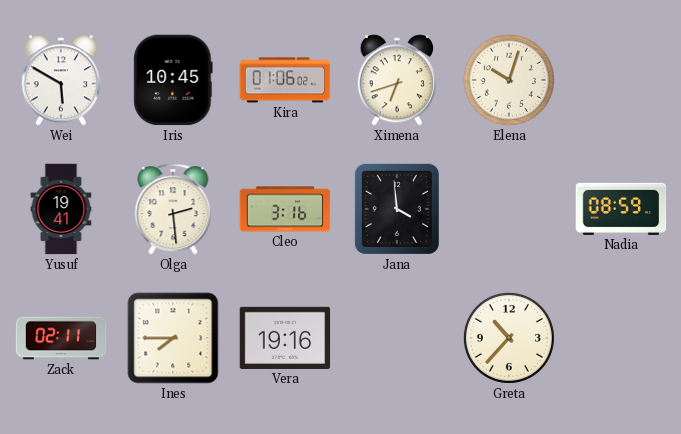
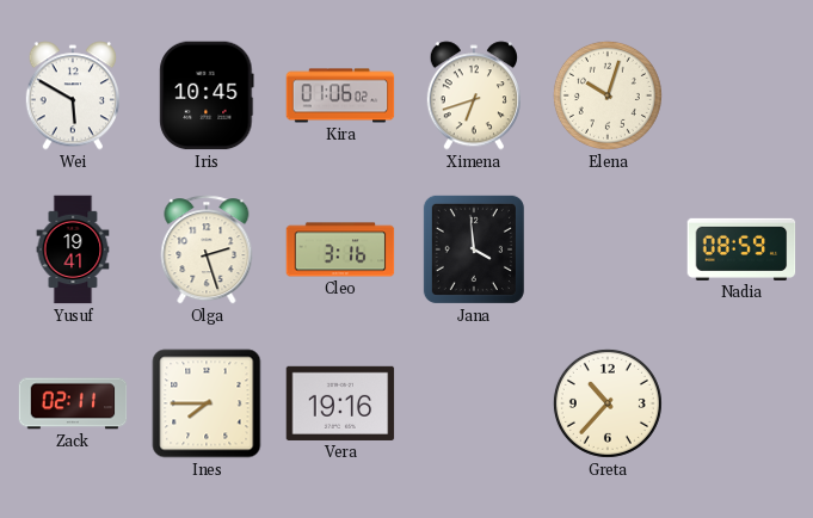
Olga: 2:29 -> 2:27 (207, 249)
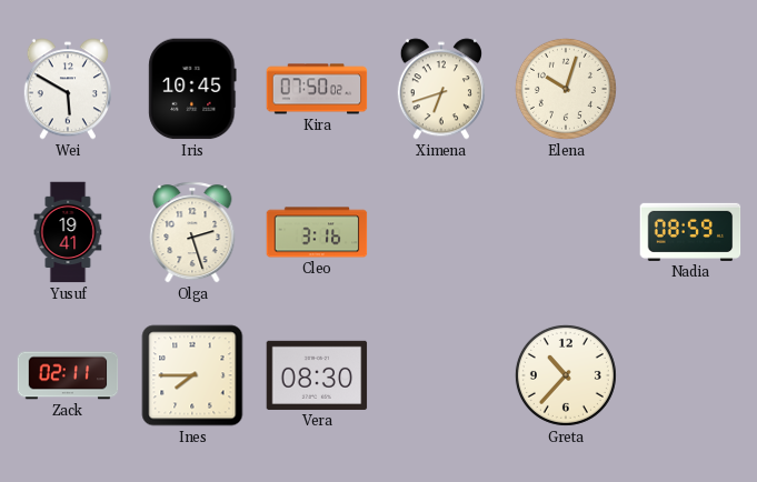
Kira: 01:06 -> 07:50 (317, 89)
Jana: 3:59 -> none (474, 249)
Vera: 19:16 -> 08:30 (317, 375)
